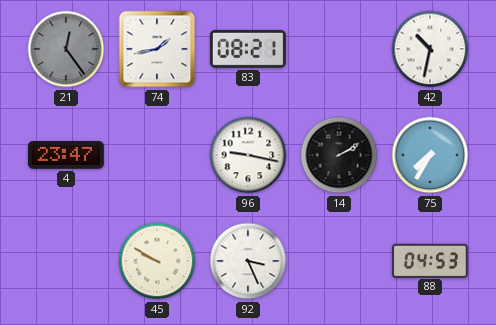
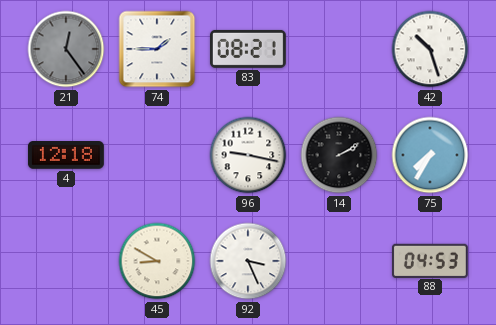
74: 1:43 -> 1:45 (157, 49)
42: 10:32 -> 10:27 (430, 49)
4: 23:47 -> 12:18 (66, 155)
45: 9:50 -> 8:50 (157, 261)
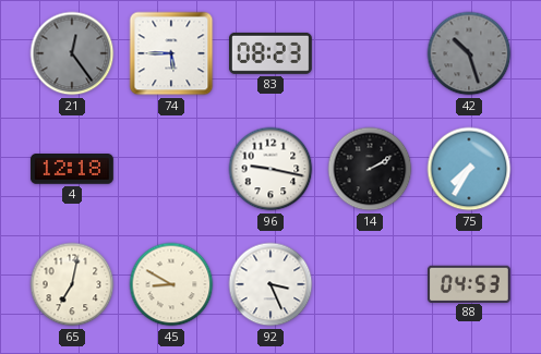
74: 1:45 -> 5:45 (171, 53)
83: 08:21 -> 08:23 (270, 53)
42 dial: white -> grey (469, 53)
65: none -> 7:02 (72, 284)
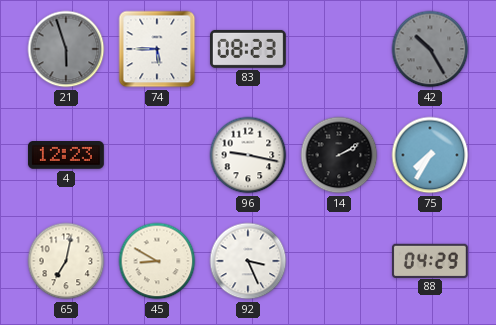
21: 12:24 -> 5:57 (66, 49)
42: 10:27 -> 10:25 (430, 49)
4: 12:18 -> 12:23 (66, 155)
88: 04:53 -> 04:29 (430, 260)
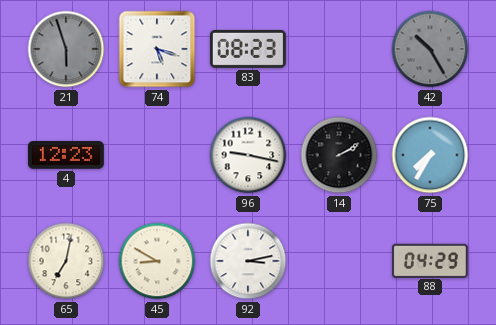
74: 5:45 -> 5:18 (157, 49)
92: 3:26 -> 3:13 (248, 261)
